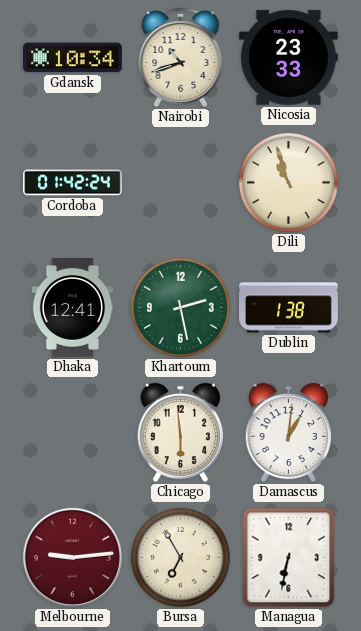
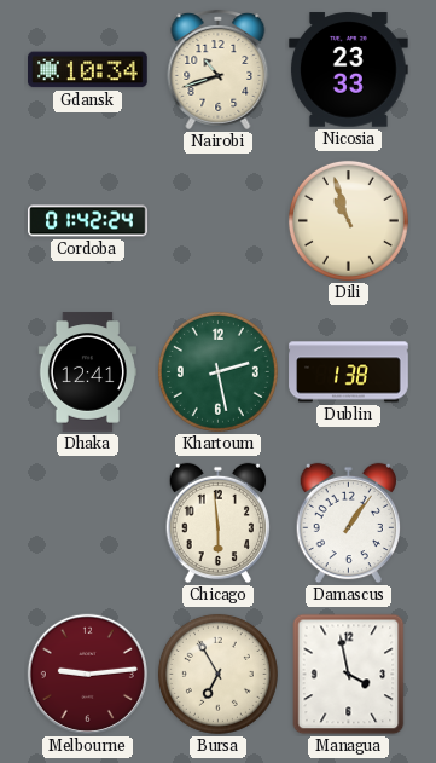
Damascus: 1:01 -> 1:06 (348, 524)
Managua: 6:32 -> 3:58 (349, 675)
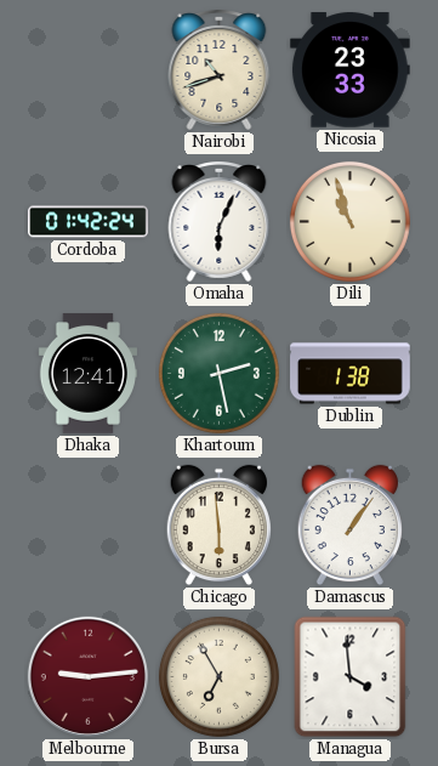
Gdansk: 10:34 -> none (88, 70)
Omaha: none -> 6:04 (220, 222)
Managua: 3:58 -> 3:59 (351, 677)
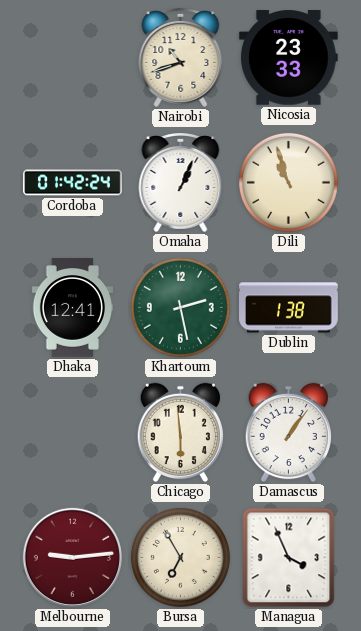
Omaha: 6:04 -> 1:04 (181, 183)
Managua: 3:59 -> 3:56 (289, 558)
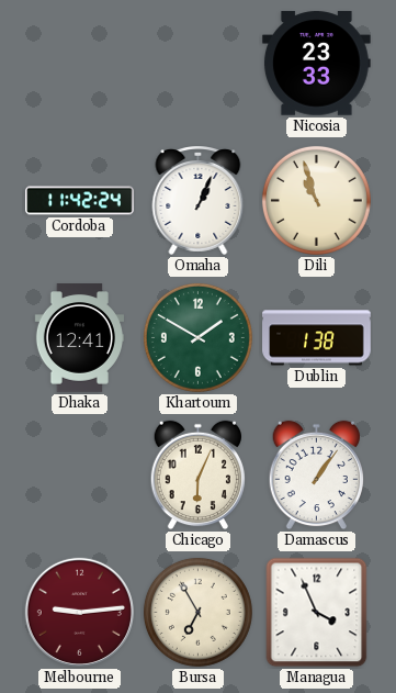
Nairobi: 10:42 -> none (181, 58)
Cordoba: 01:42 -> 11:42 (80, 201)
Khartoum: 2:28 -> 1:50 (197, 337)
Chicago: 5:59 -> 6:04 (197, 476)
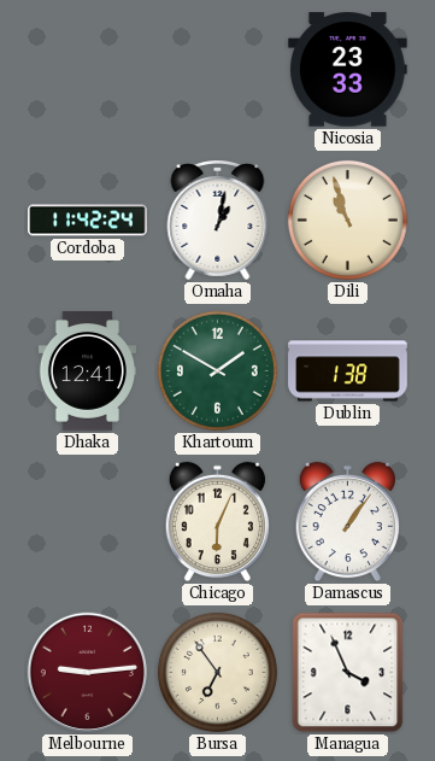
Omaha: 1:04 -> 1:02 (218, 221)
Bursa: 6:55 -> 6:54 (217, 672)
